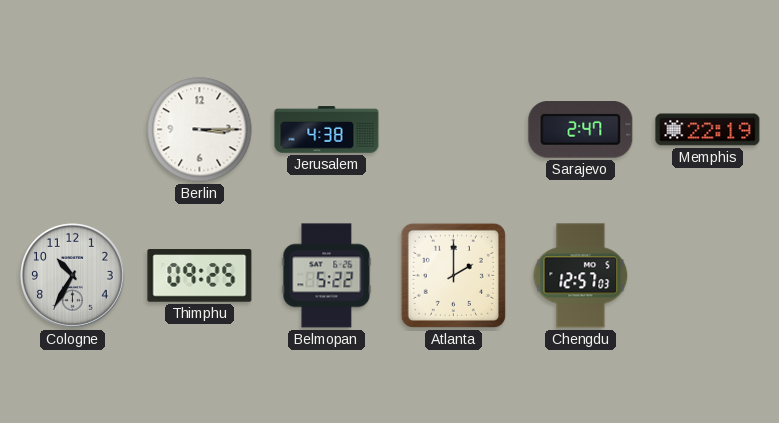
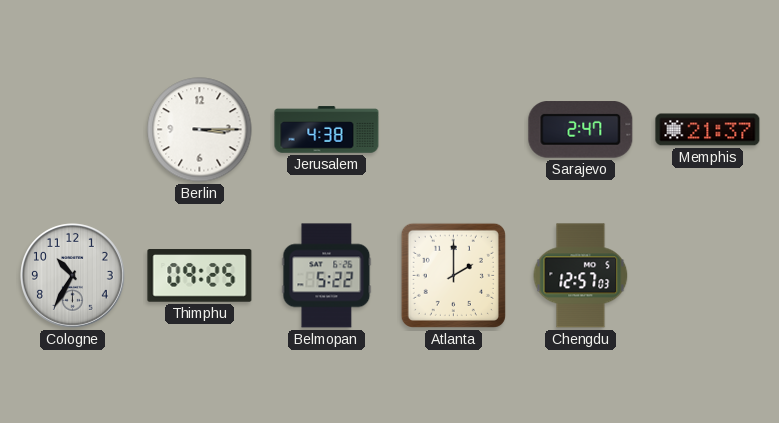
Memphis: 22:19 -> 21:37 (708, 130)
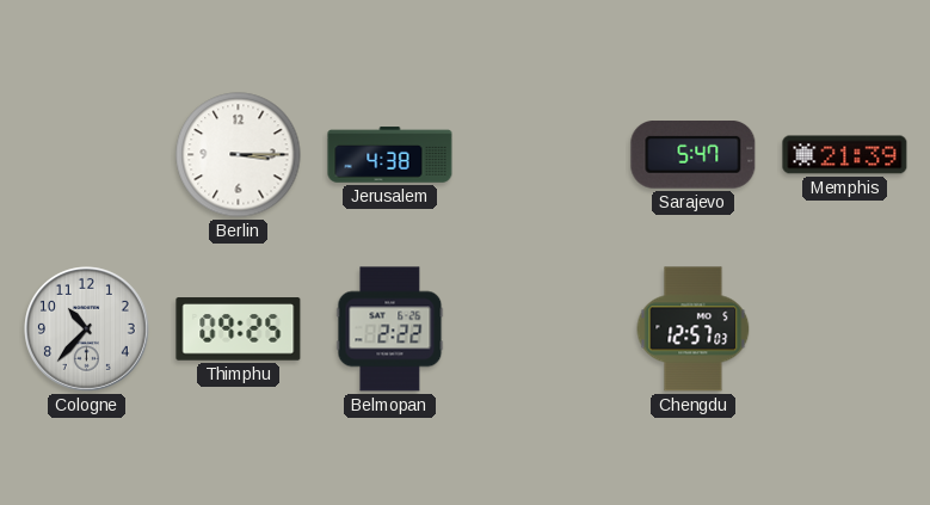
Sarajevo: 2:47 -> 5:47 (694, 155)
Memphis: 21:37 -> 21:39 (845, 155)
Cologne: 10:35 -> 10:37 (87, 330)
Belmopan: 5:22 -> 2:22 (390, 330)
Atlanta: 2:00 -> none (453, 275)
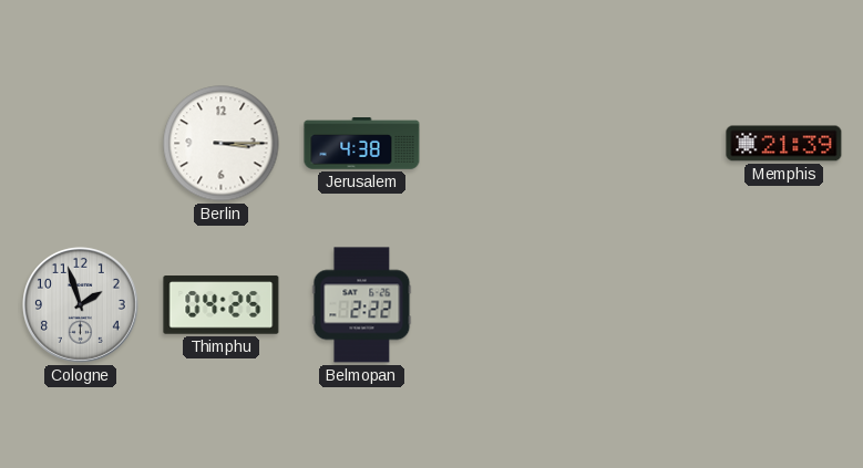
Sarajevo: 5:47 -> none (694, 155)
Cologne: 10:37 -> 1:57 (81, 305)
Thimphu: 09:25 -> 04:25 (222, 305)
Chengdu: 12:57 -> none (694, 330)
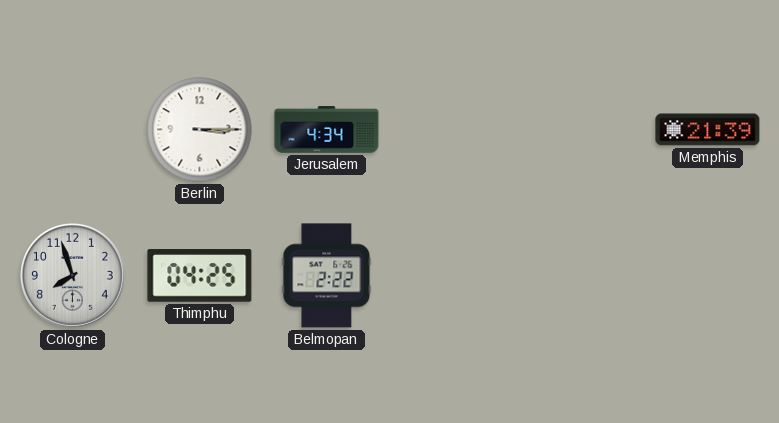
Jerusalem: 4:38 -> 4:34 (327, 130)
Cologne: 1:57 -> 7:57 (73, 276)
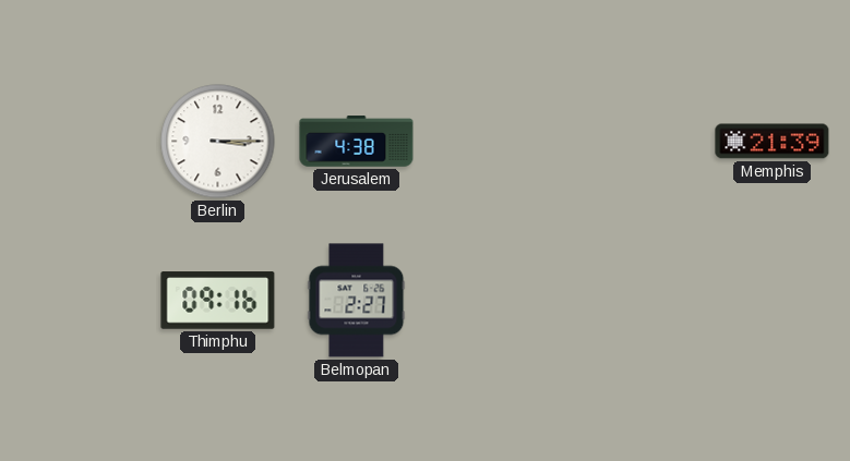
Jerusalem: 4:34 -> 4:38 (357, 142)
Cologne: 7:57 -> none (73, 276)
Thimphu: 04:25 -> 09:16 (218, 301)
Belmopan: 2:22 -> 2:27 (357, 301)
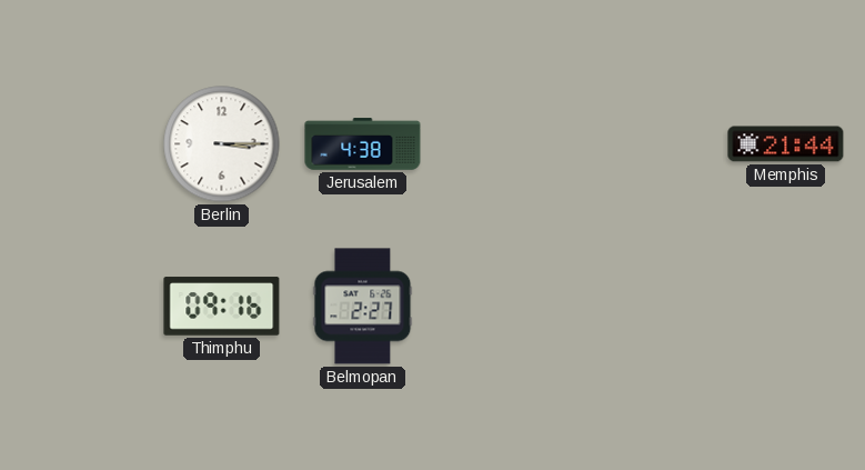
Memphis: 21:39 -> 21:44 (786, 144)
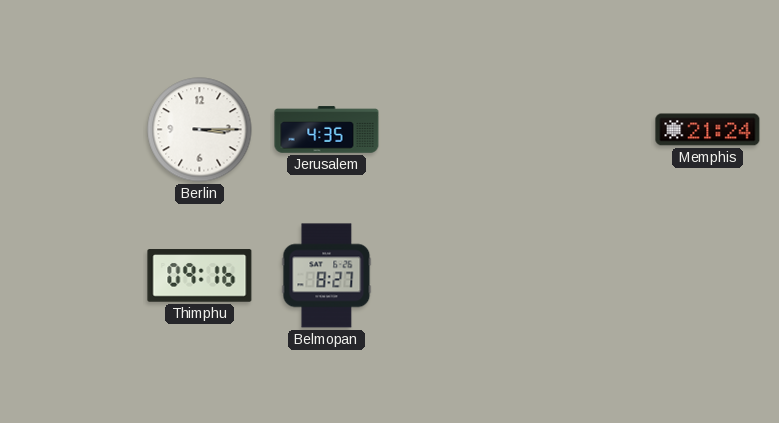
Jerusalem: 4:38 -> 4:35 (327, 130)
Memphis: 21:44 -> 21:24 (708, 130)
Belmopan: 2:27 -> 8:27 (327, 276)
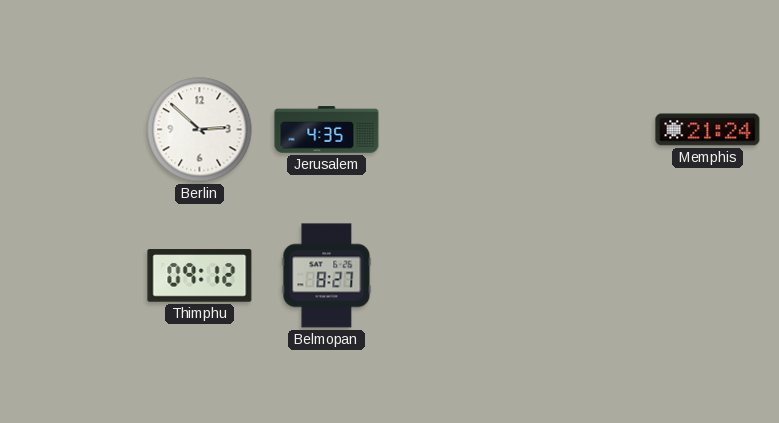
Berlin: 3:15 -> 2:52 (200, 130)
Thimphu: 09:16 -> 09:12 (200, 276)
